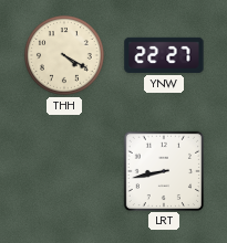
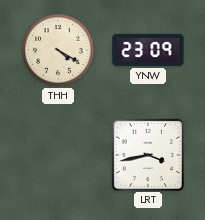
YNW: 22:27 -> 23:09 (148, 50)
LRT: 8:43 -> 3:43 (147, 154)
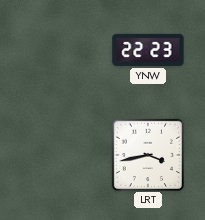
THH: 4:20 -> none (58, 50)
YNW: 23:09 -> 22:23 (148, 50)
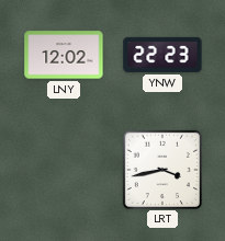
LNY: none -> 12:02 (64, 55)
